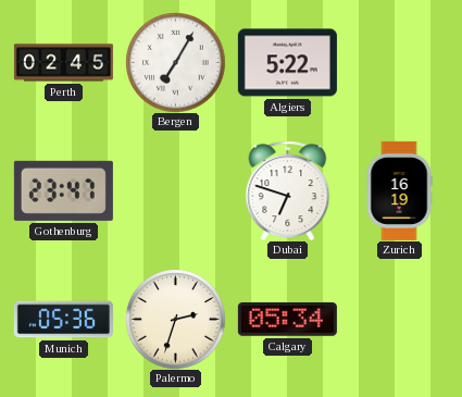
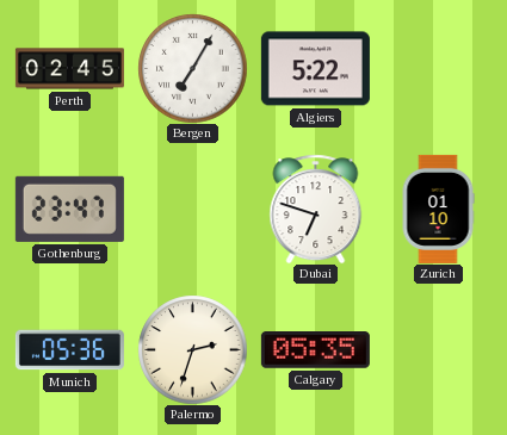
Zurich: 16:19 -> 01:10 (438, 209)
Calgary: 05:34 -> 05:35 (315, 350)
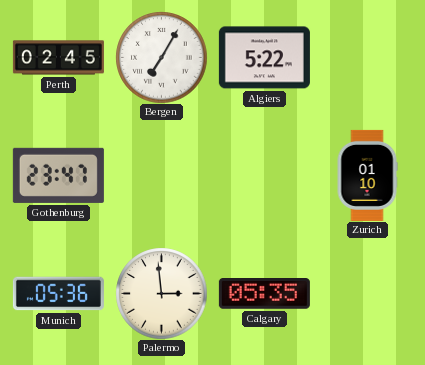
Dubai: 6:48 -> none (316, 209)
Palermo: 2:33 -> 2:59 (161, 293)
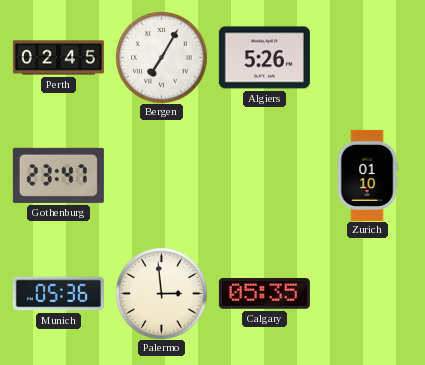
Algiers: 5:22 -> 5:26 (264, 58)
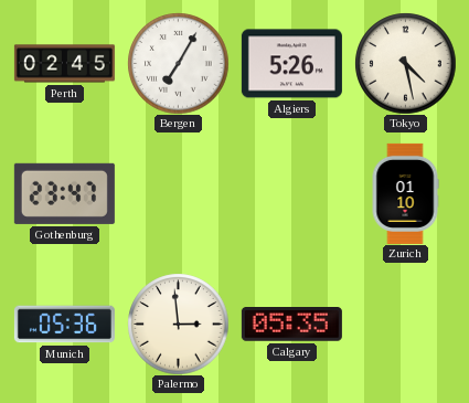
Tokyo: none -> 4:28 (405, 63)
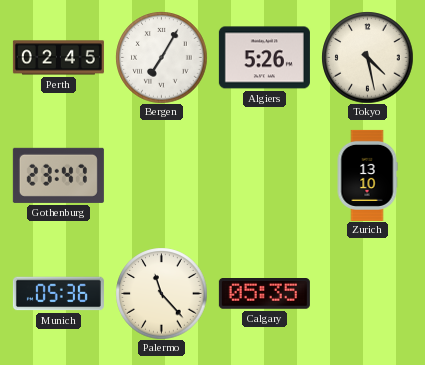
Zurich: 01:10 -> 13:10 (367, 175)
Palermo: 2:59 -> 11:23 (161, 293)
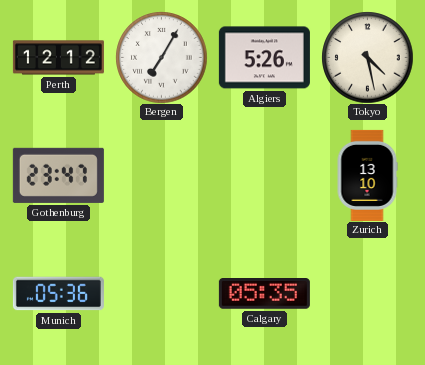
Perth: 02:45 -> 12:12 (58, 58)
Palermo: 11:23 -> none (161, 293)
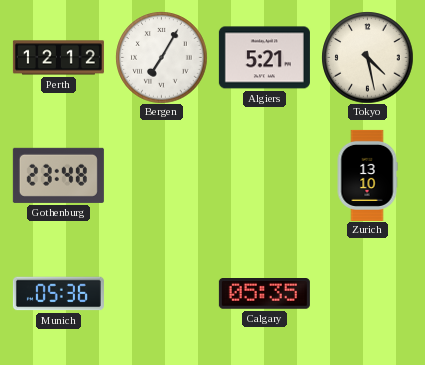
Algiers: 5:26 -> 5:21 (264, 58)
Gothenburg: 23:47 -> 23:48 (58, 175)
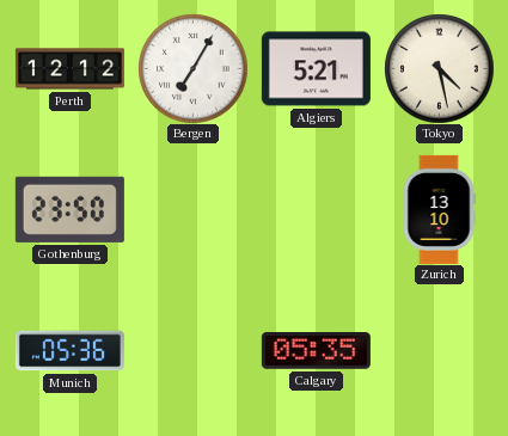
Gothenburg: 23:48 -> 23:50 (69, 209)
